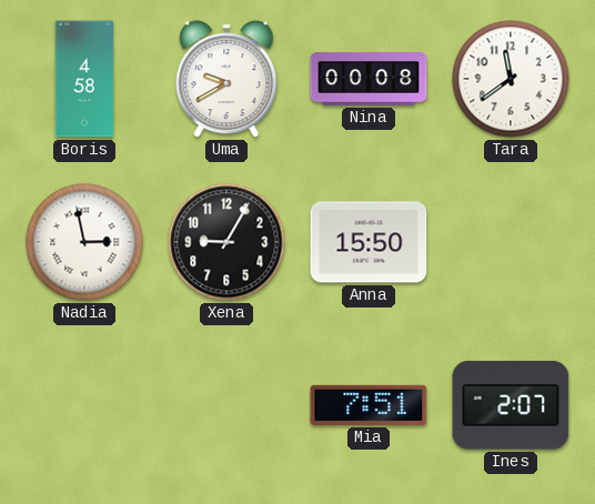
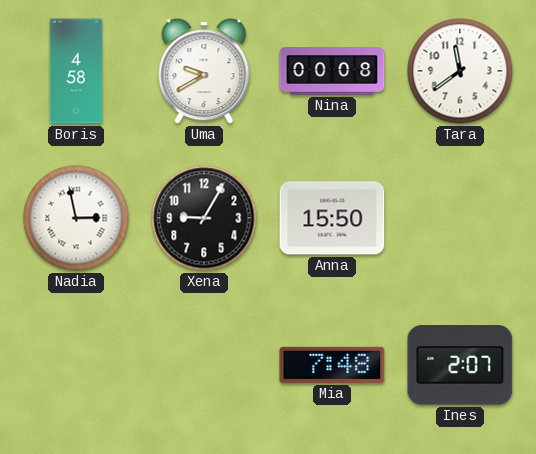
Mia: 7:51 -> 7:48 (332, 365)
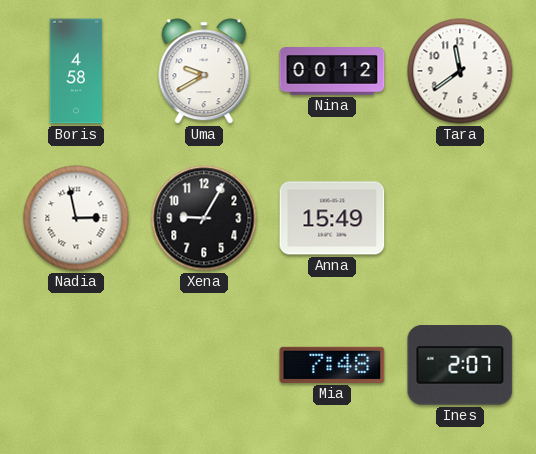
Nina: 00:08 -> 00:12 (332, 71)
Anna: 15:50 -> 15:49 (332, 218)
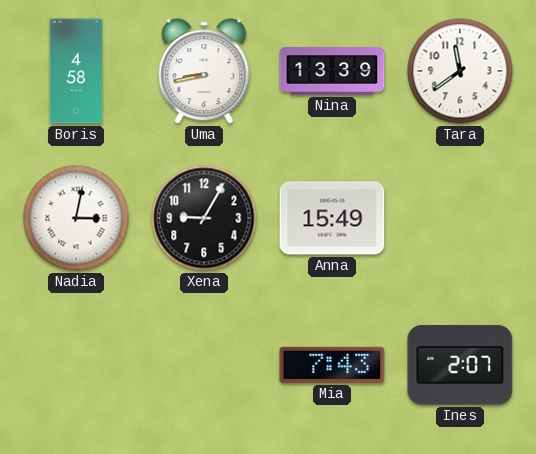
Uma: 9:40 -> 8:43 (204, 71)
Nina: 00:12 -> 13:39 (332, 71)
Nadia: 2:58 -> 3:02 (76, 218)
Mia: 7:48 -> 7:43 (332, 365)
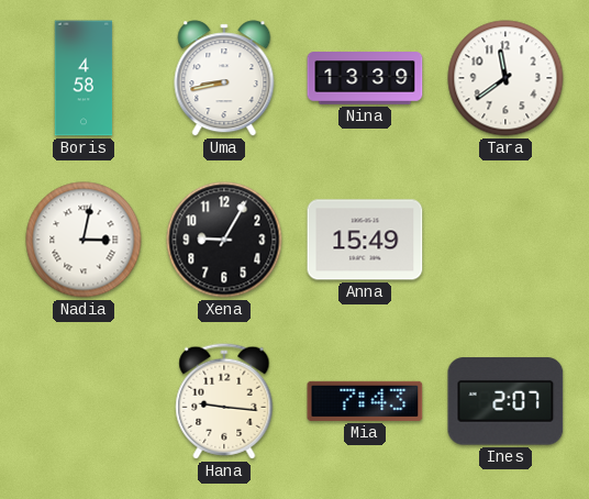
Hana: none -> 9:16 (224, 401)
